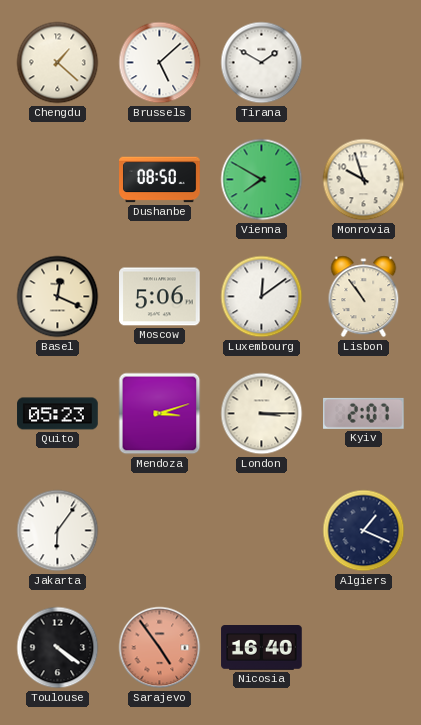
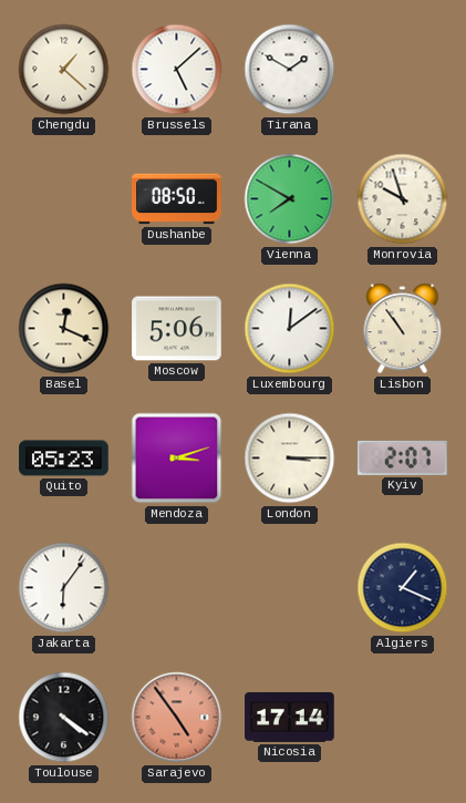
Nicosia: 16:40 -> 17:14 (290, 718)
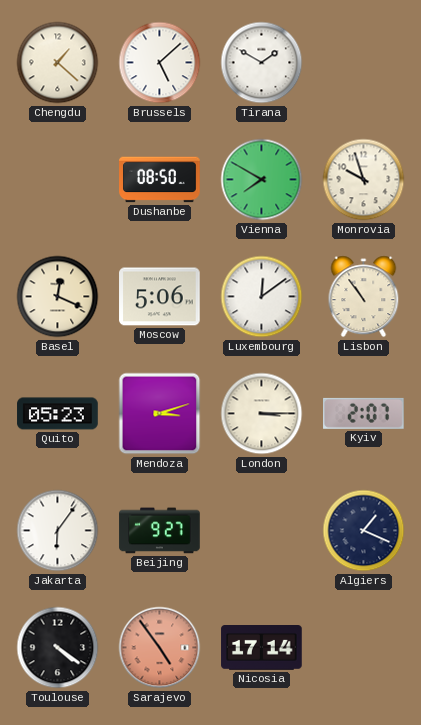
Beijing: none -> 9:27 (160, 531)
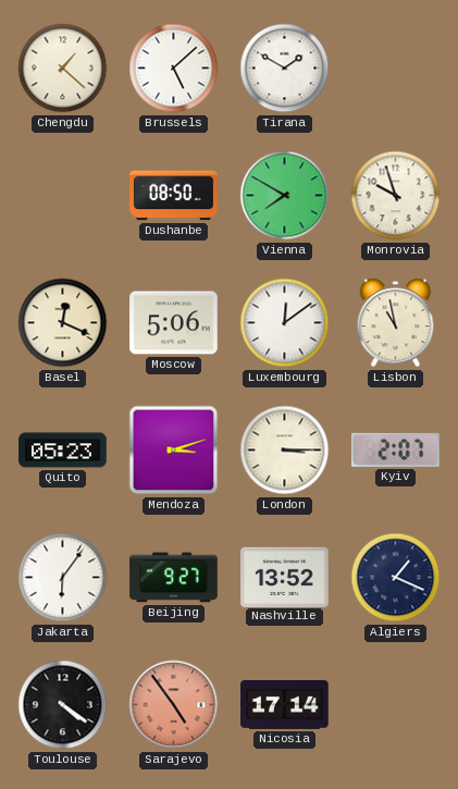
Lisbon: 10:54 -> 10:58 (396, 323)
Nashville: none -> 13:52 (285, 577)
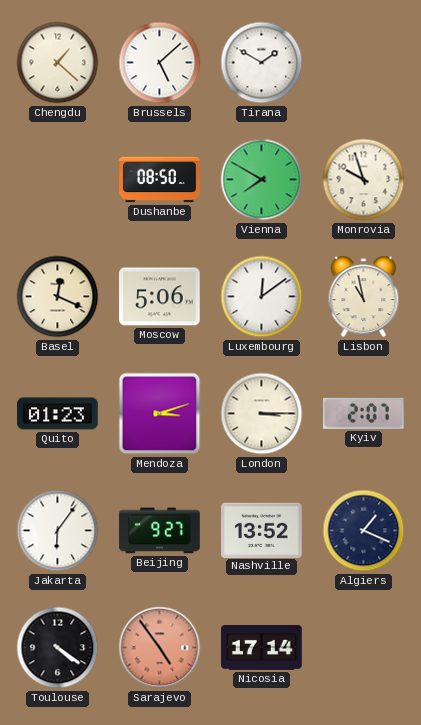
Quito: 05:23 -> 01:23 (58, 414)
